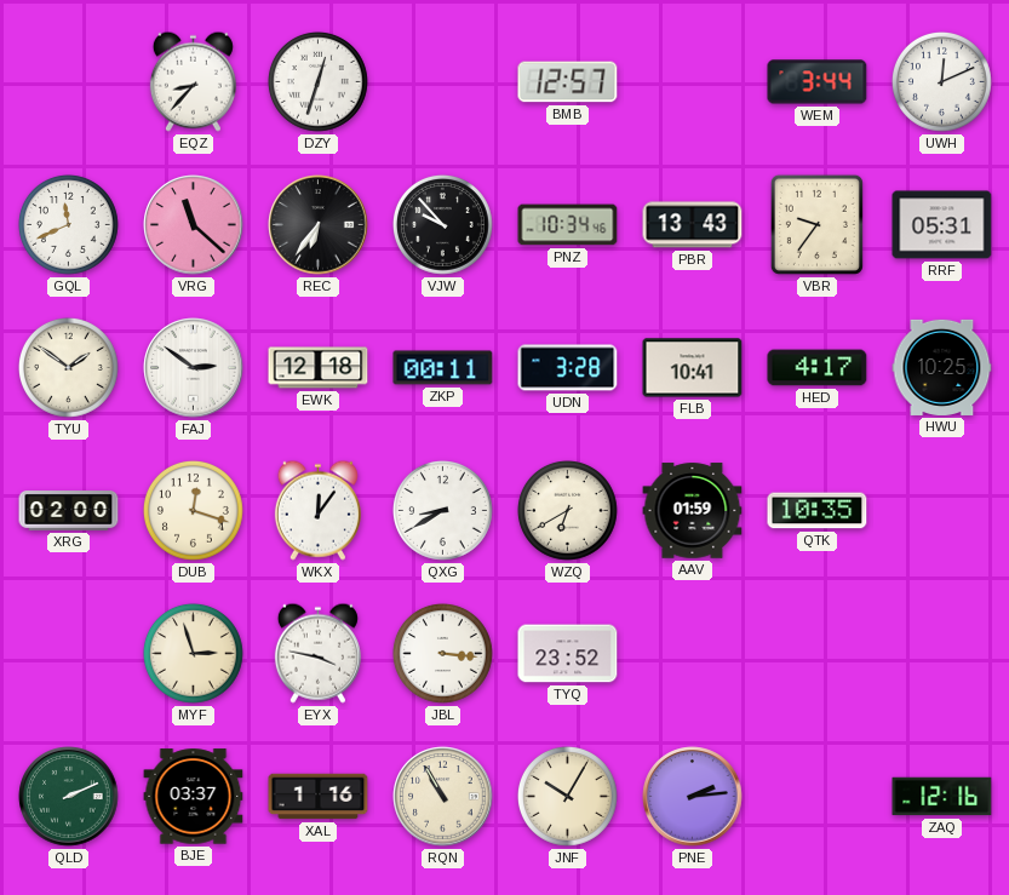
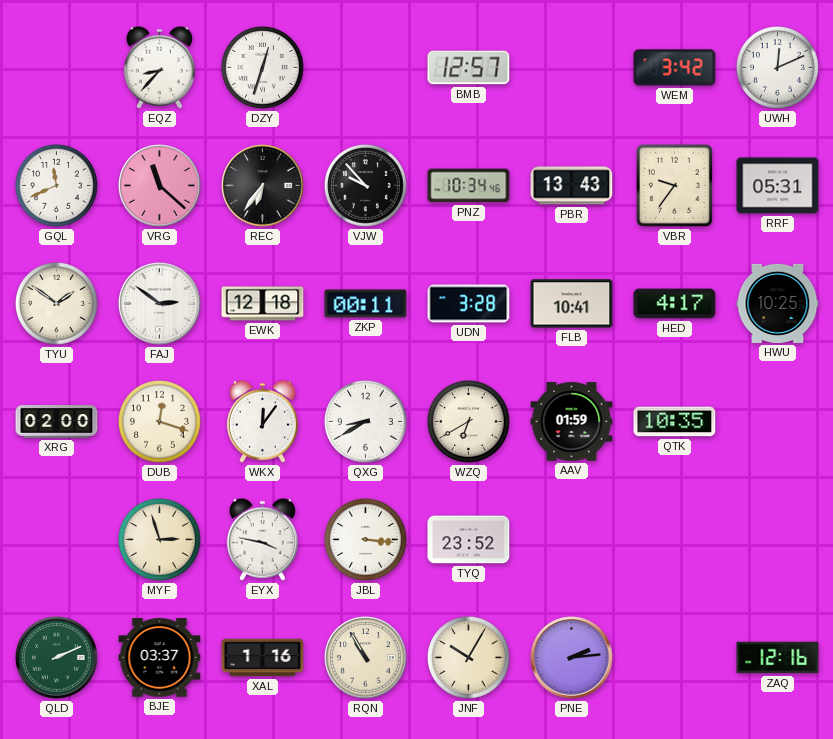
WEM: 3:44 -> 3:42 (675, 68)
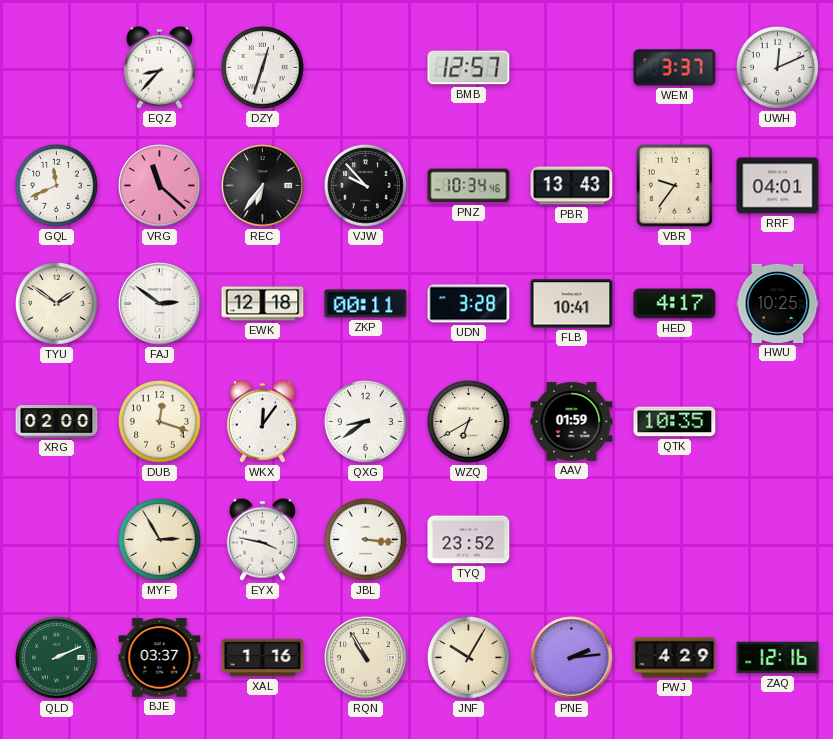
WEM: 3:42 -> 3:37 (675, 68)
RRF: 05:31 -> 04:01 (778, 186)
QXG: 8:40 -> 8:39 (366, 422)
MYF: 2:57 -> 2:55 (160, 540)
PWJ: none -> 4:29 (675, 658)
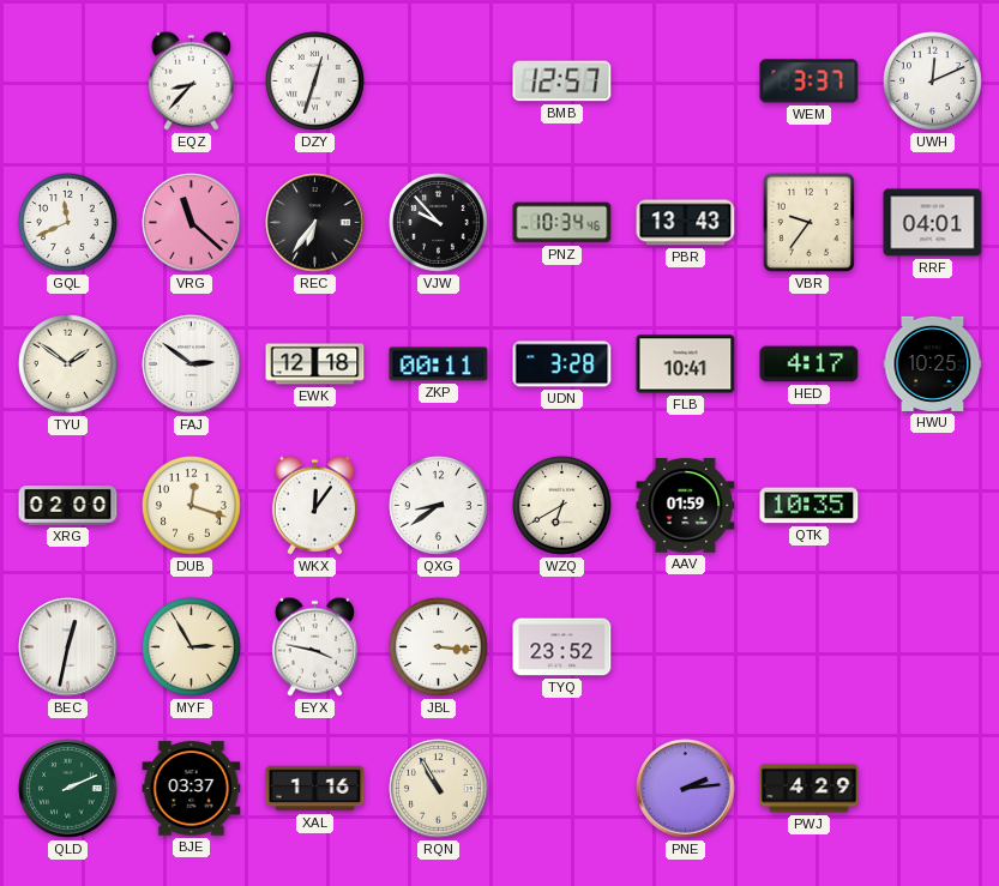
BEC: none -> 12:32 (68, 647)
JNF: 10:05 -> none (469, 658)
ZAQ: 12:16 -> none (778, 658)
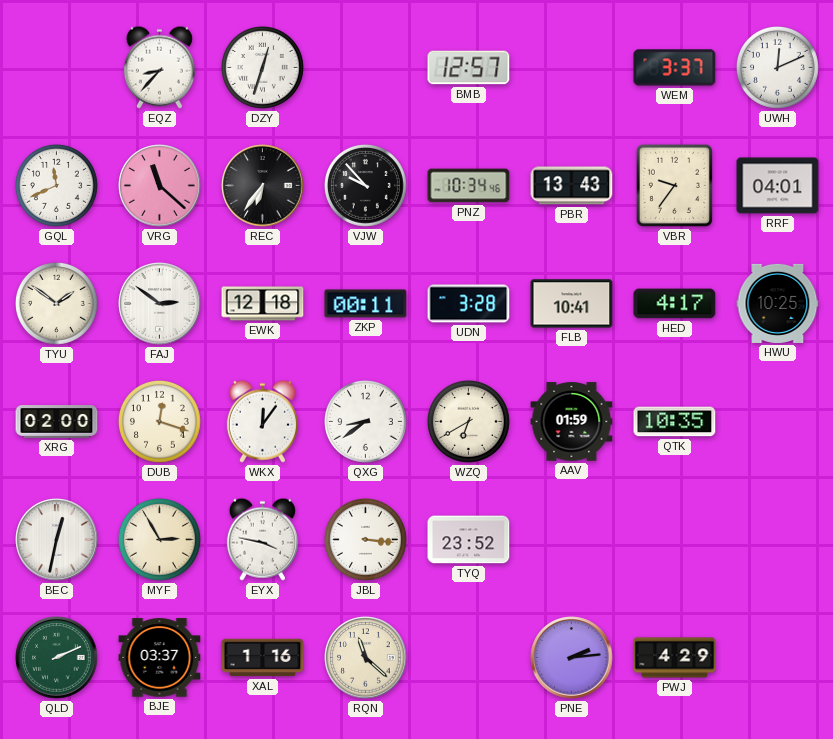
RQN: 10:55 -> 11:22 (366, 658)
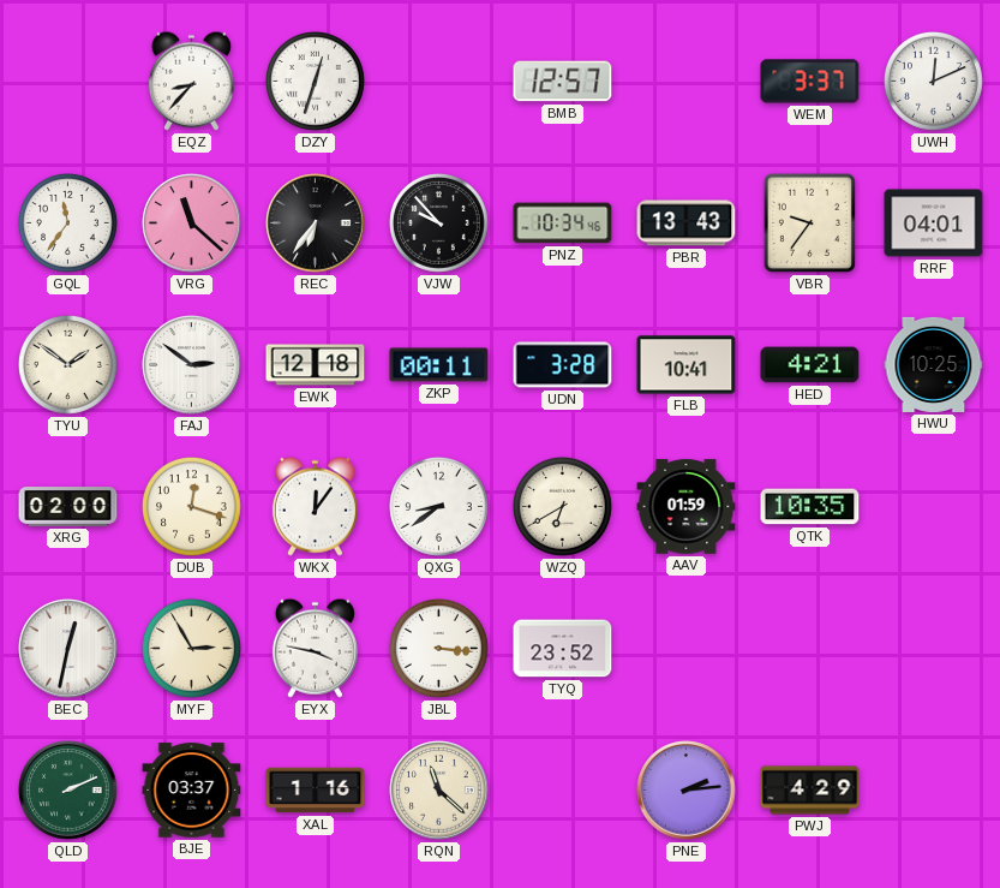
GQL: 11:41 -> 11:36 (68, 224)
HED: 4:17 -> 4:21 (810, 365)
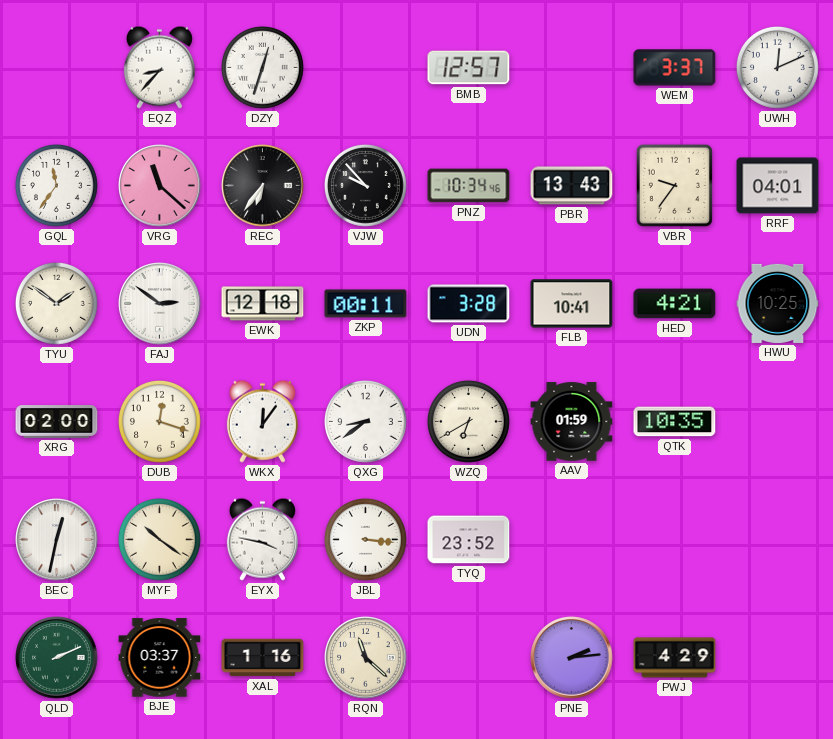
MYF: 2:55 -> 10:21 (160, 540)
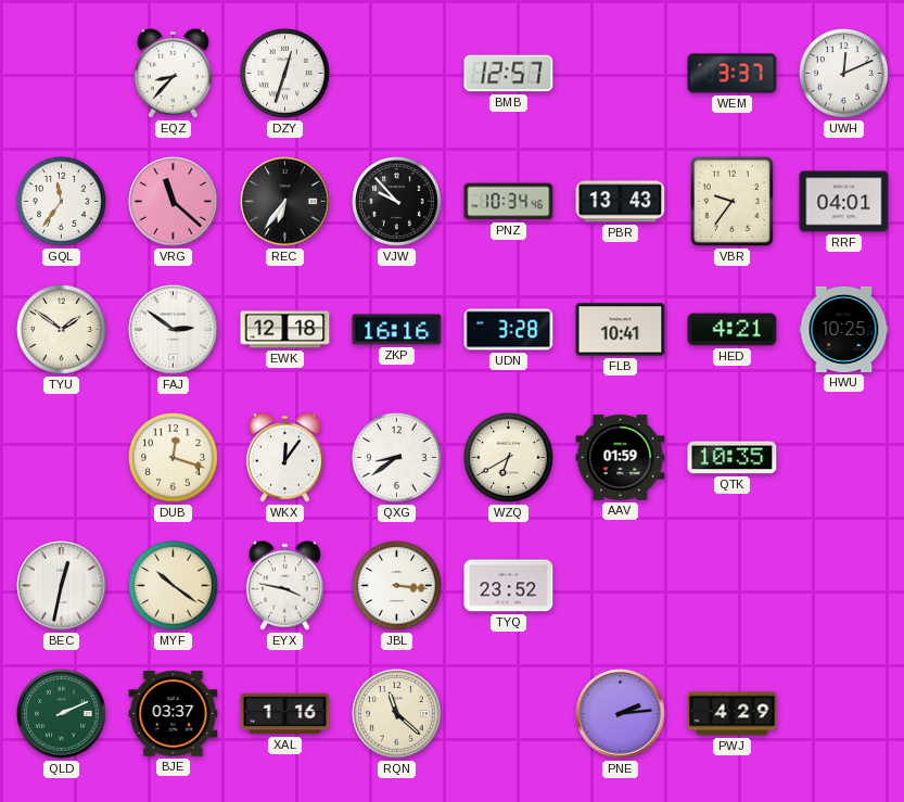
ZKP: 00:11 -> 16:16 (397, 330)
XRG: 02:00 -> none (57, 422)
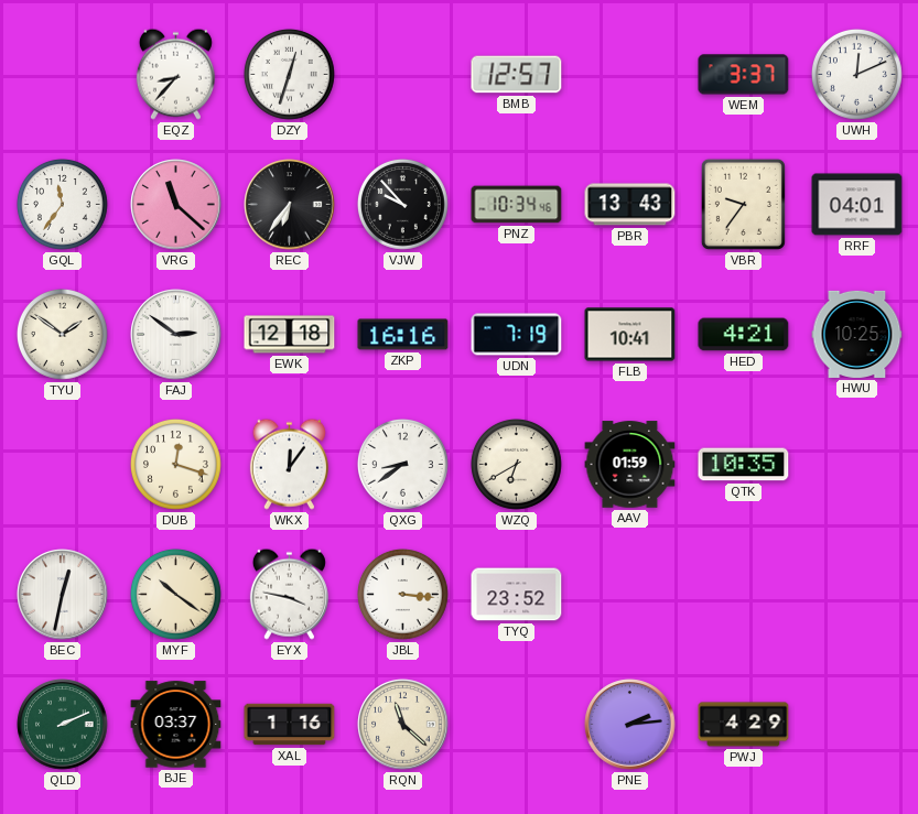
UDN: 3:28 -> 7:19 (517, 335)
